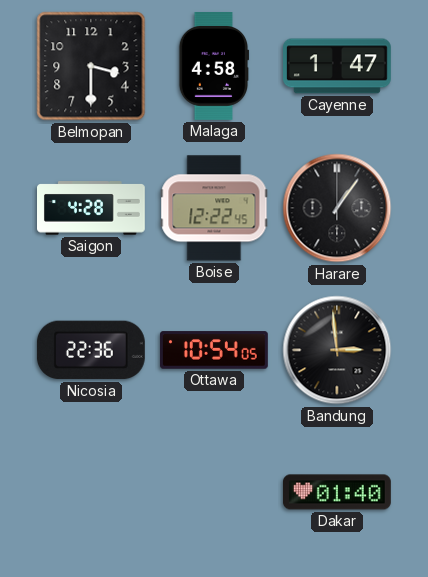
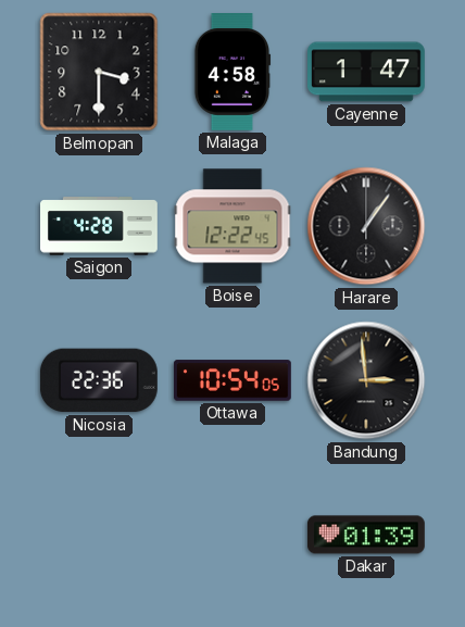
Dakar: 01:40 -> 01:39 (366, 535)
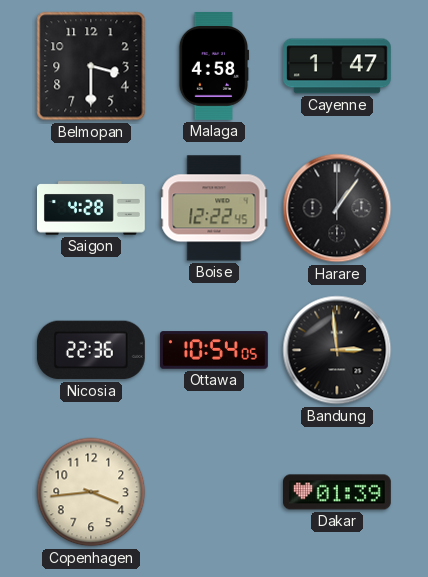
Copenhagen: none -> 3:44 (91, 492)
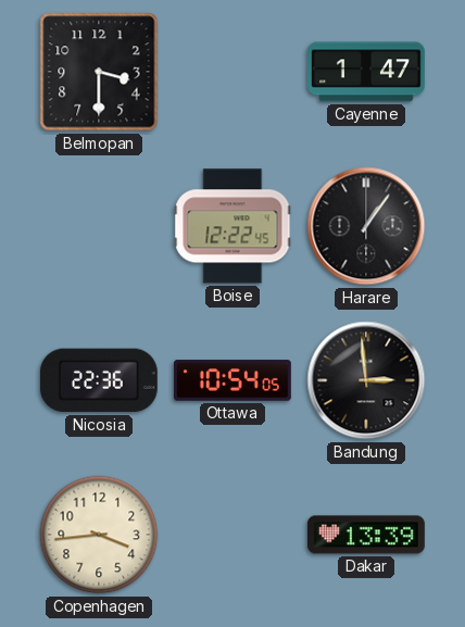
Malaga: 4:58 -> none (214, 67)
Saigon: 4:28 -> none (92, 208)
Dakar: 01:39 -> 13:39 (366, 535)
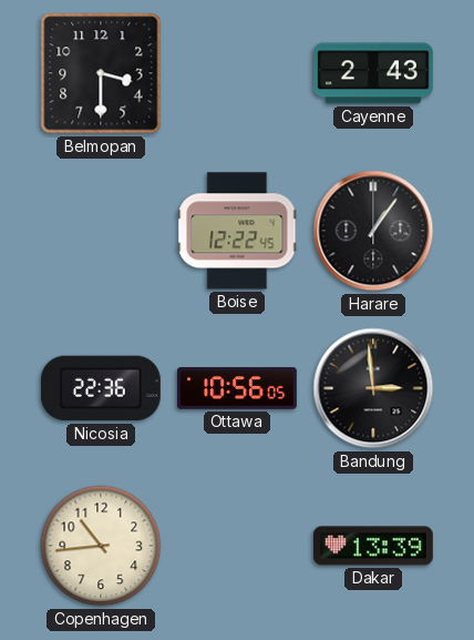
Cayenne: 1:47 -> 2:43 (374, 73)
Ottawa: 10:54 -> 10:56 (237, 388)
Copenhagen: 3:44 -> 10:44 (101, 546)
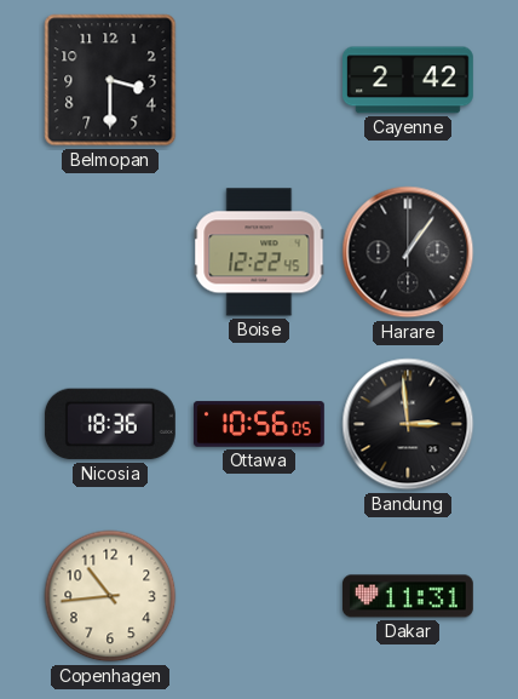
Cayenne: 2:43 -> 2:42 (409, 80)
Nicosia: 22:36 -> 18:36 (110, 424)
Dakar: 13:39 -> 11:31 (408, 596)
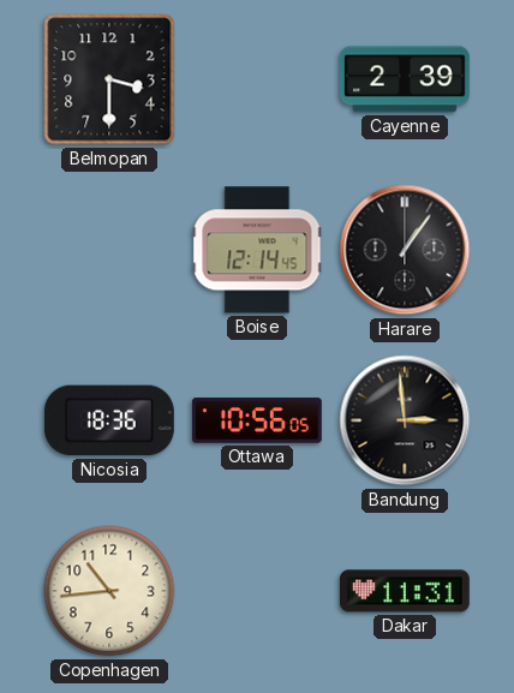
Cayenne: 2:42 -> 2:39 (406, 79)
Boise: 12:22 -> 12:14 (257, 250)
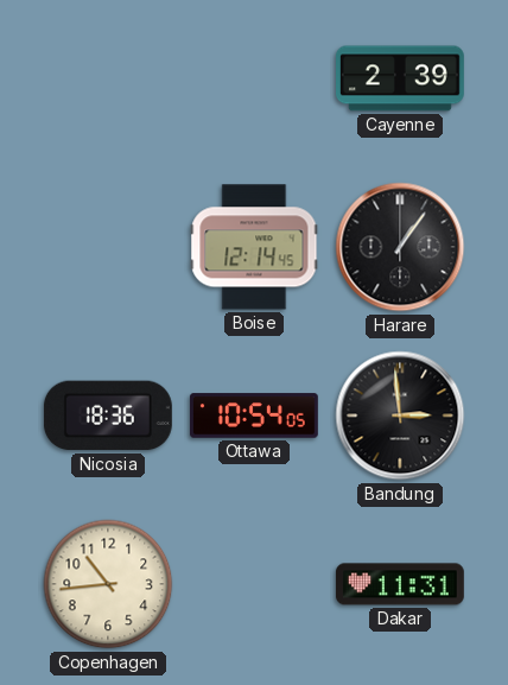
Belmopan: 3:30 -> none (109, 79)
Ottawa: 10:56 -> 10:54 (254, 416)
